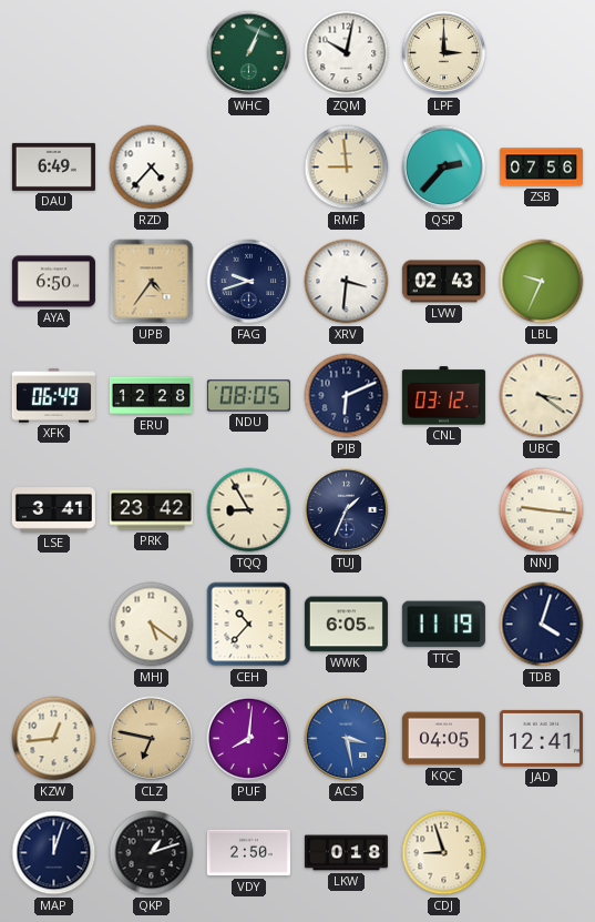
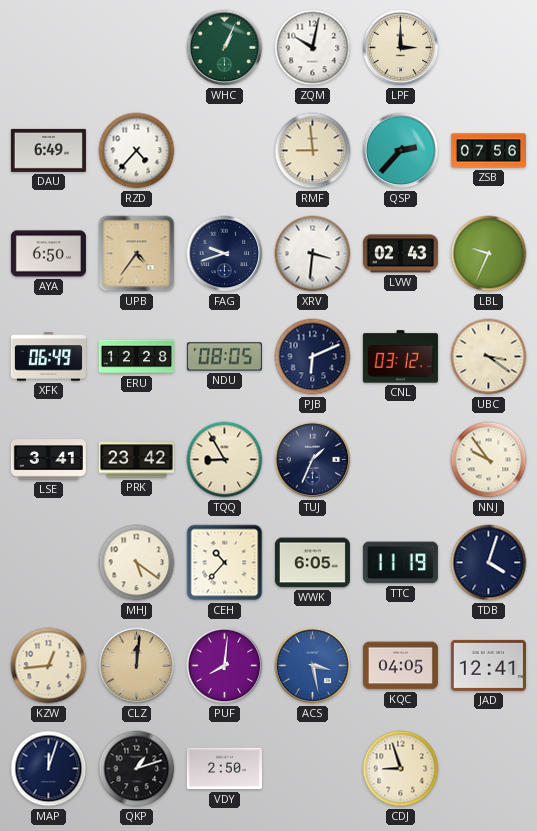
NNJ: 9:16 -> 9:54 (489, 460)
CLZ: 6:47 -> 12:01 (137, 666)
LKW: 0:18 -> none (346, 853)
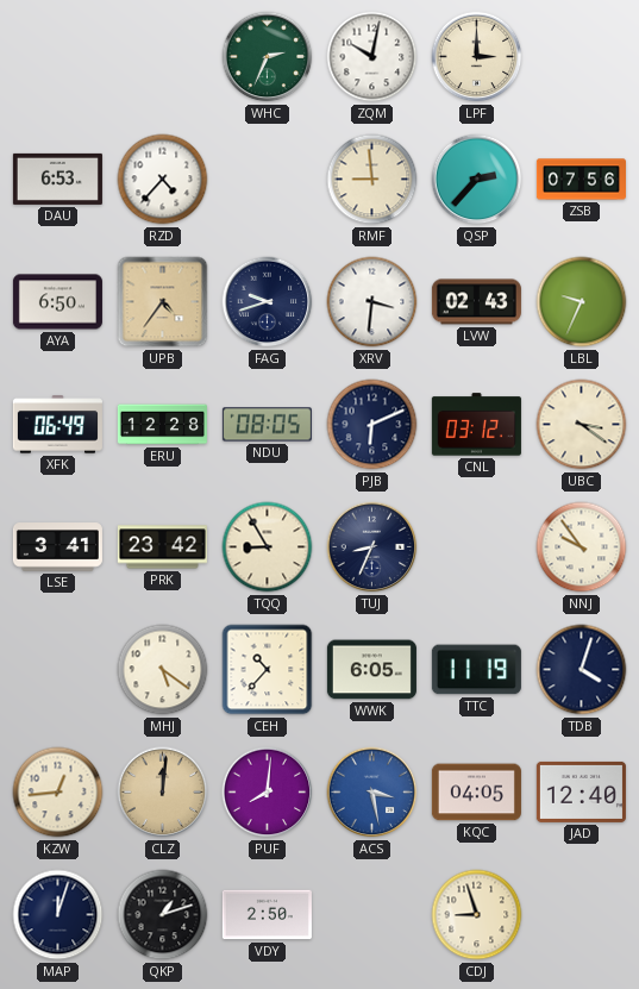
WHC: 1:04 -> 2:34 (268, 57)
DAU: 6:49 -> 6:53 (57, 179)
TUJ: 1:34 -> 8:34 (372, 547)
JAD: 12:41 -> 12:40 (581, 791)
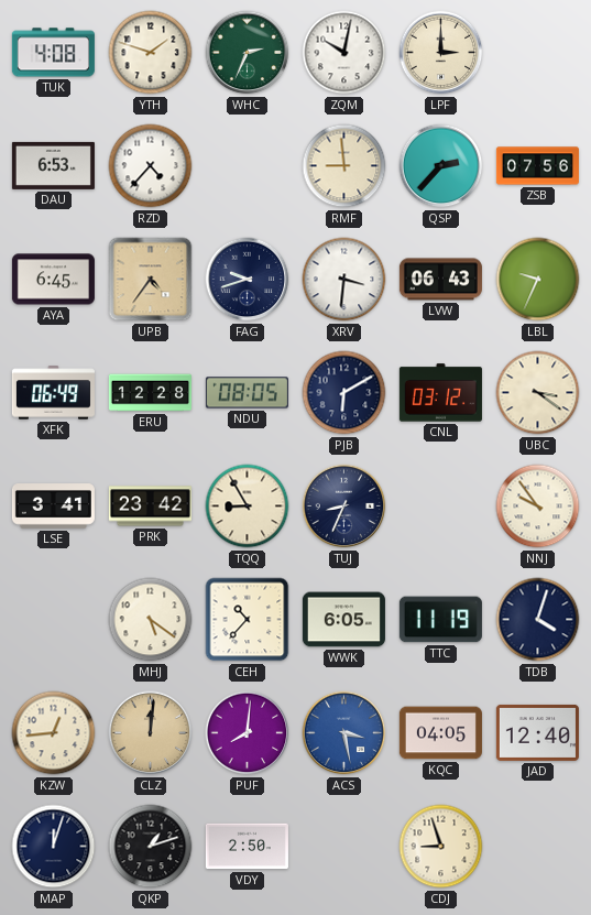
TUK: none -> 4:08 (53, 53)
YTH: none -> 1:48 (151, 53)
AYA: 6:50 -> 6:45 (53, 280)
LVW: 02:43 -> 06:43 (440, 280)
PJB: 6:11 -> 6:10 (344, 393)
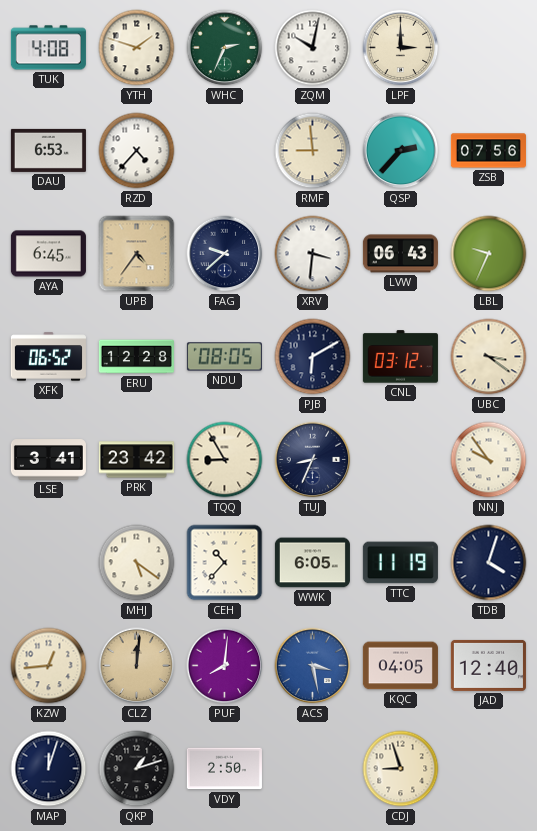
FAG: 9:42 -> 9:38 (225, 254)
XFK: 06:49 -> 06:52 (48, 357)
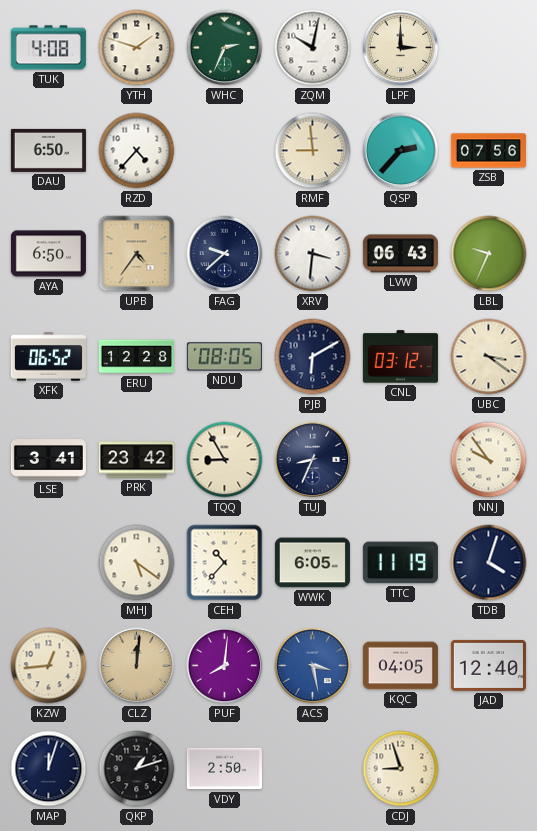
DAU: 6:53 -> 6:50 (48, 150)
AYA: 6:45 -> 6:50 (48, 254)
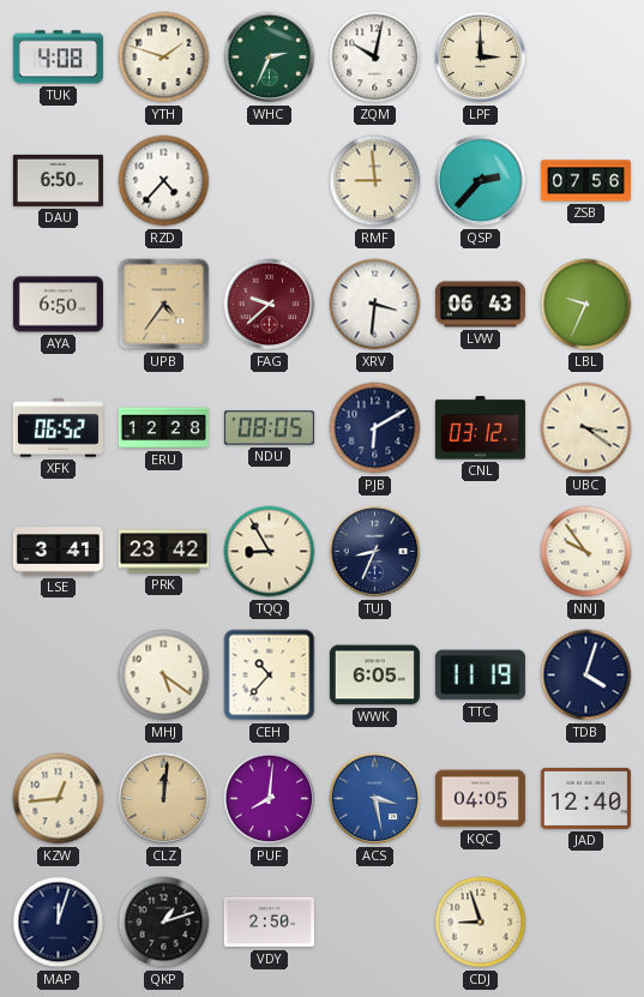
FAG dial: navy -> burgundy (270, 305)
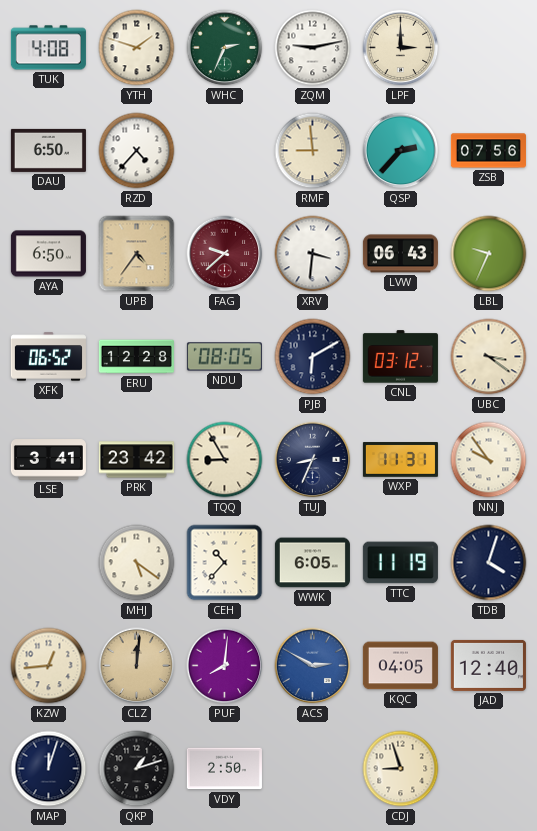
ZQM: 10:02 -> 9:13 (313, 48)
WXP: none -> 11:31 (400, 460)
ACS: 3:28 -> 2:50 (313, 666)
